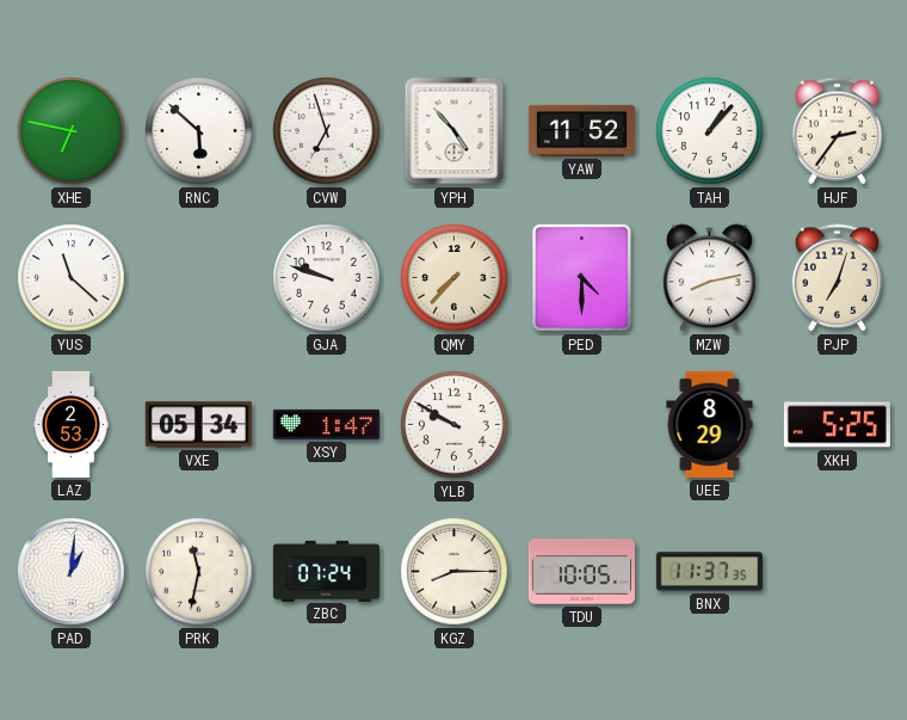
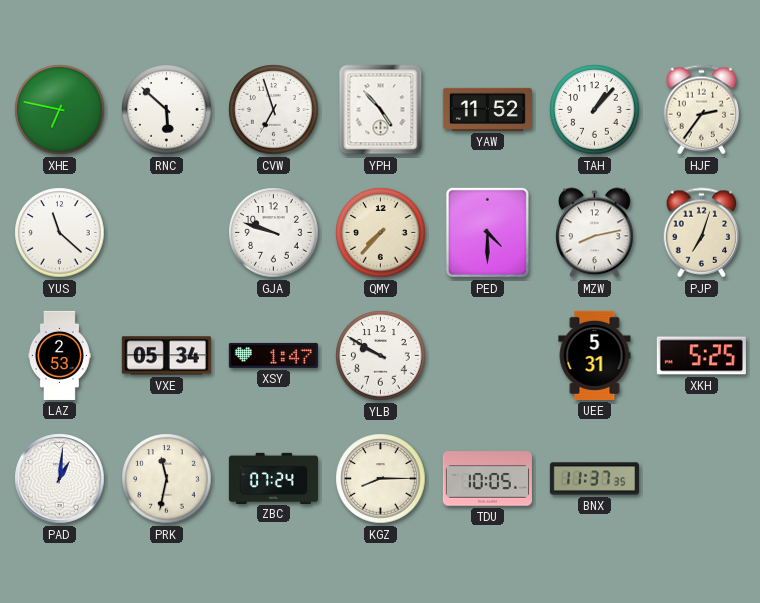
UEE: 8:29 -> 5:31 (595, 355)
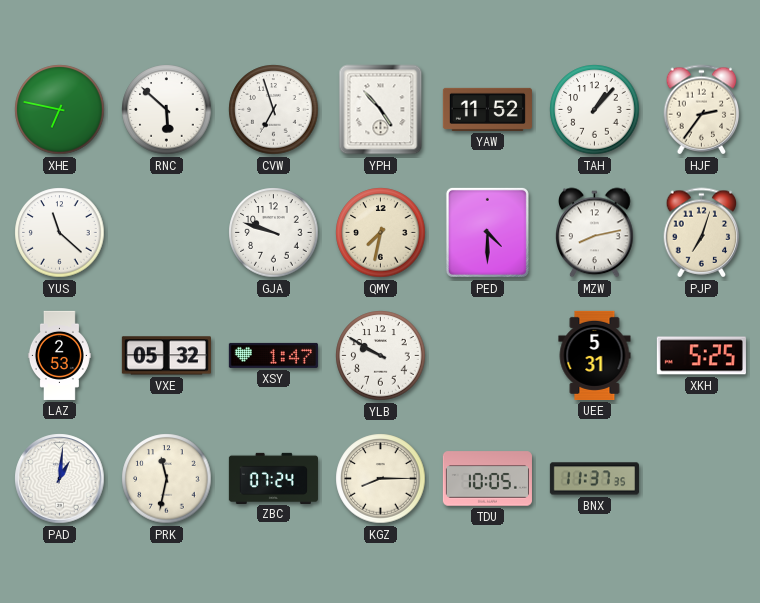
QMY: 7:37 -> 7:32 (381, 233)
VXE: 05:34 -> 05:32 (166, 356)
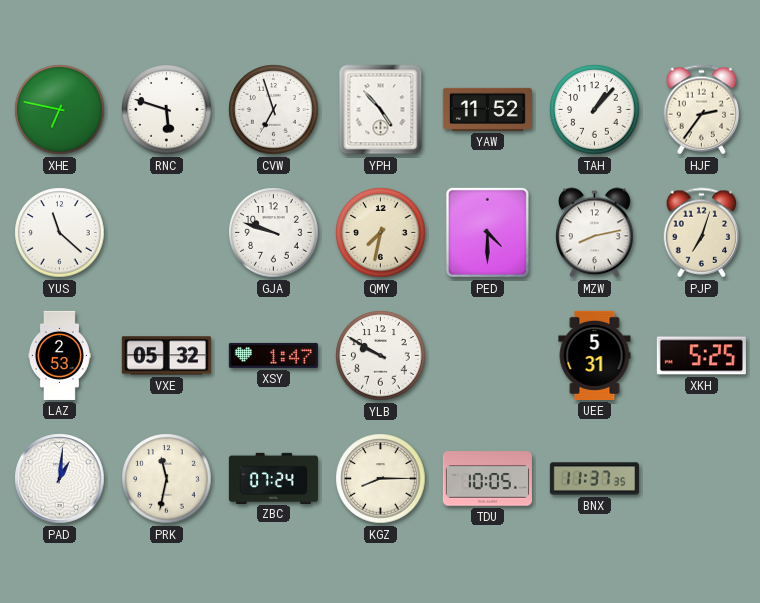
RNC: 5:52 -> 5:48 (167, 110)
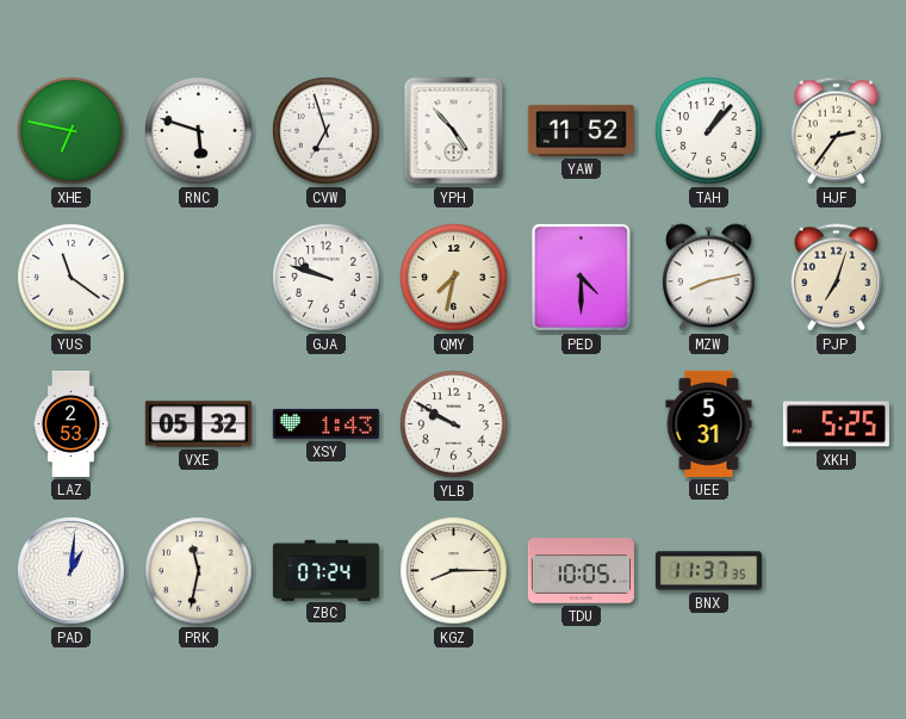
YUS: 11:22 -> 11:21 (72, 278)
XSY: 1:47 -> 1:43 (325, 423)
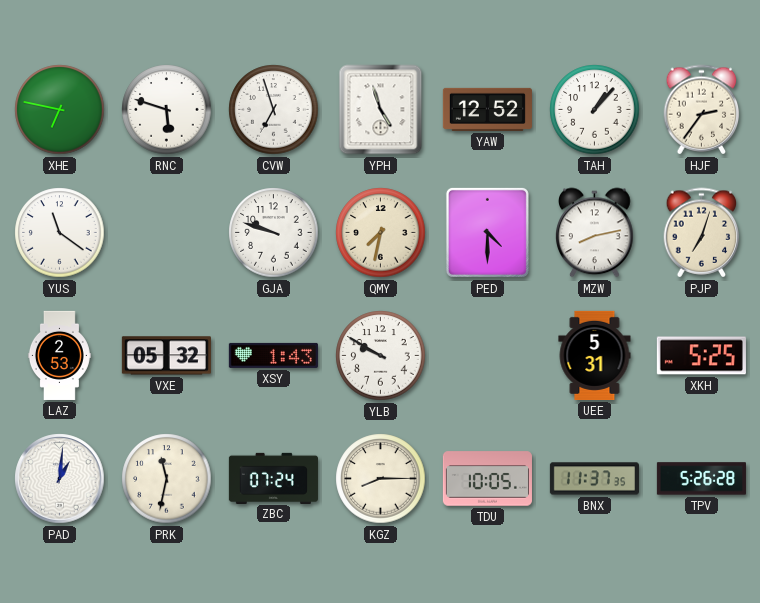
YPH: 4:53 -> 4:57 (381, 110)
YAW: 11:52 -> 12:52 (487, 109)
TPV: none -> 5:26 (701, 479)
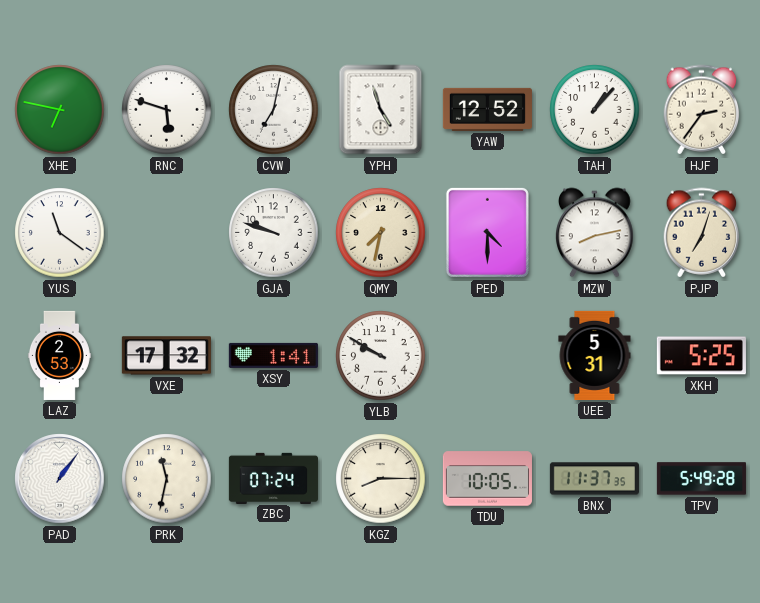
CVW: 6:57 -> 7:02 (274, 110)
VXE: 05:32 -> 17:32 (166, 356)
XSY: 1:43 -> 1:41 (273, 355)
PAD: 1:01 -> 1:06 (60, 479)
TPV: 5:26 -> 5:49 (701, 479)
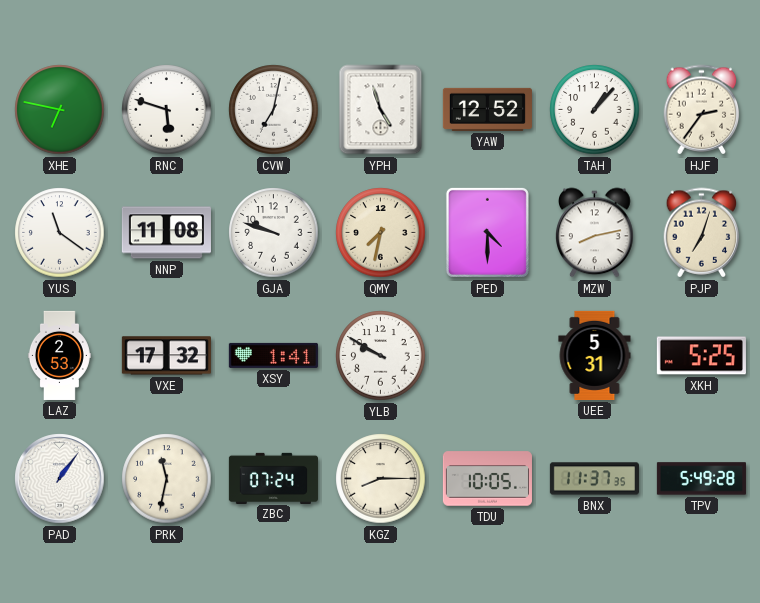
NNP: none -> 11:08 (166, 233)
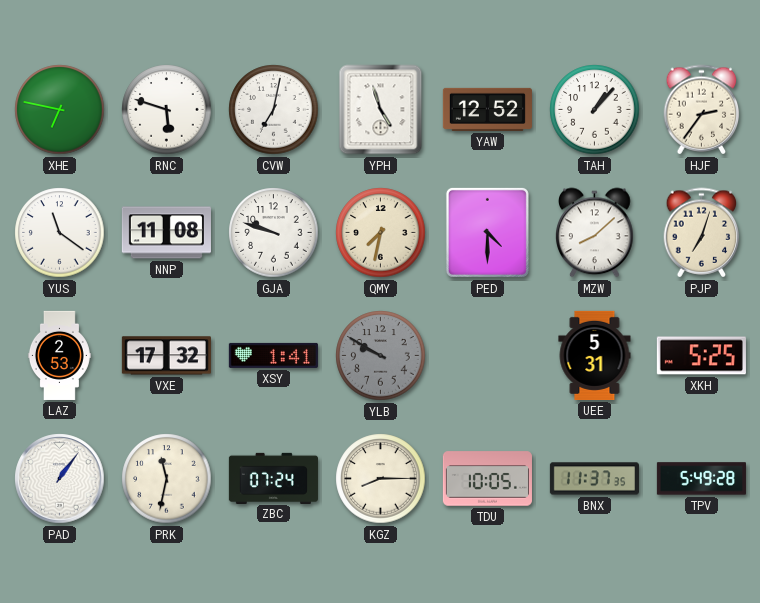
MZW: 8:13 -> 8:08 (595, 233)
YLB dial: white -> grey (381, 356)
